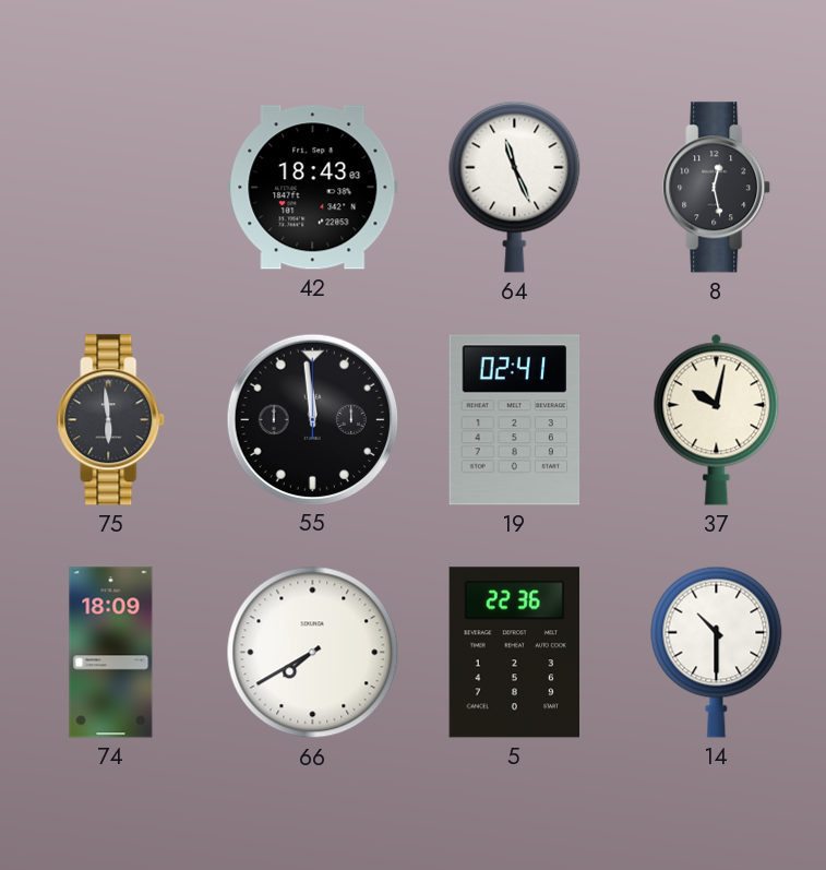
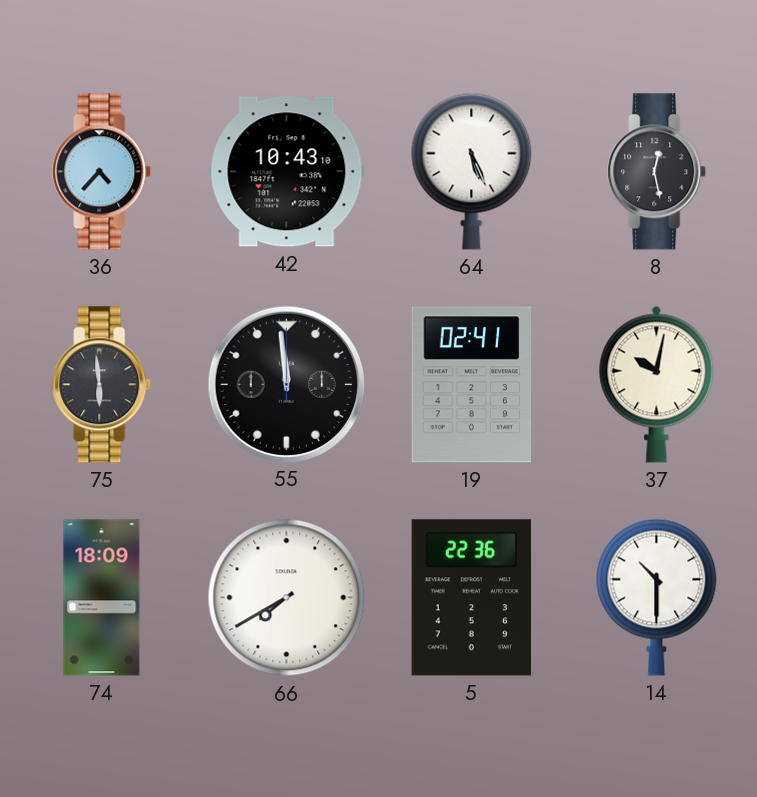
36: none -> 4:37 (102, 172)
42: 18:43 -> 10:43 (287, 172)
64: 11:26 -> 5:26 (472, 171)
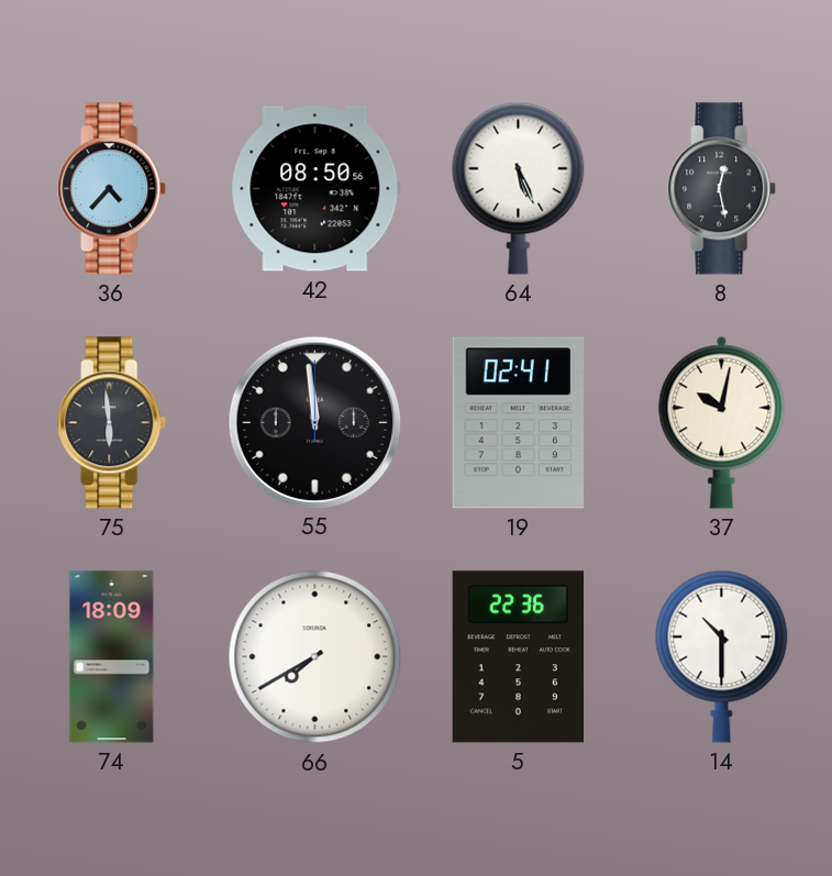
42: 10:43 -> 08:50 (315, 189)
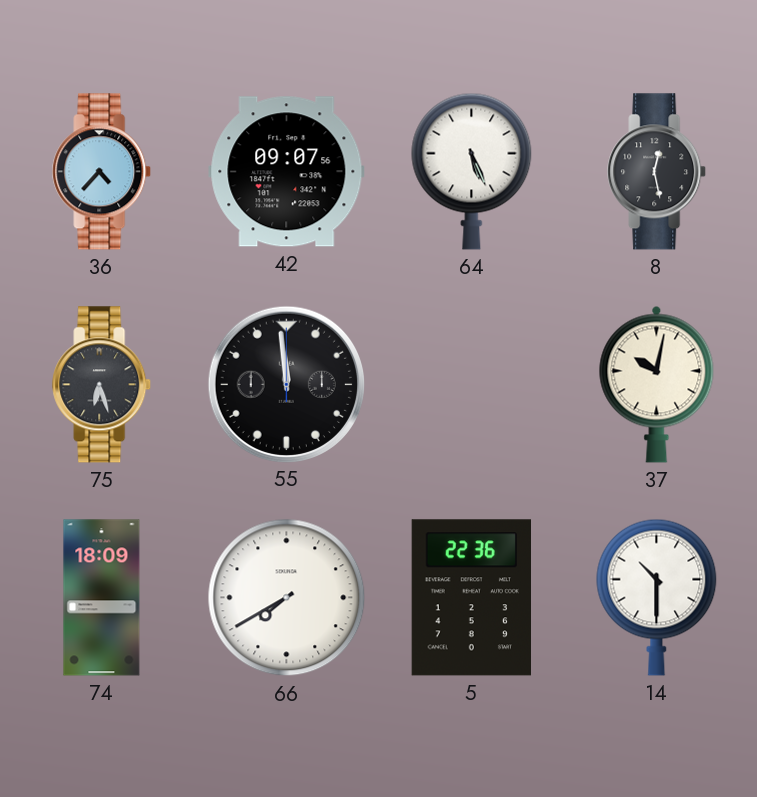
42: 08:50 -> 09:07 (287, 172)
75: 5:59 -> 6:27 (102, 385)
19: 02:41 -> none (519, 423)
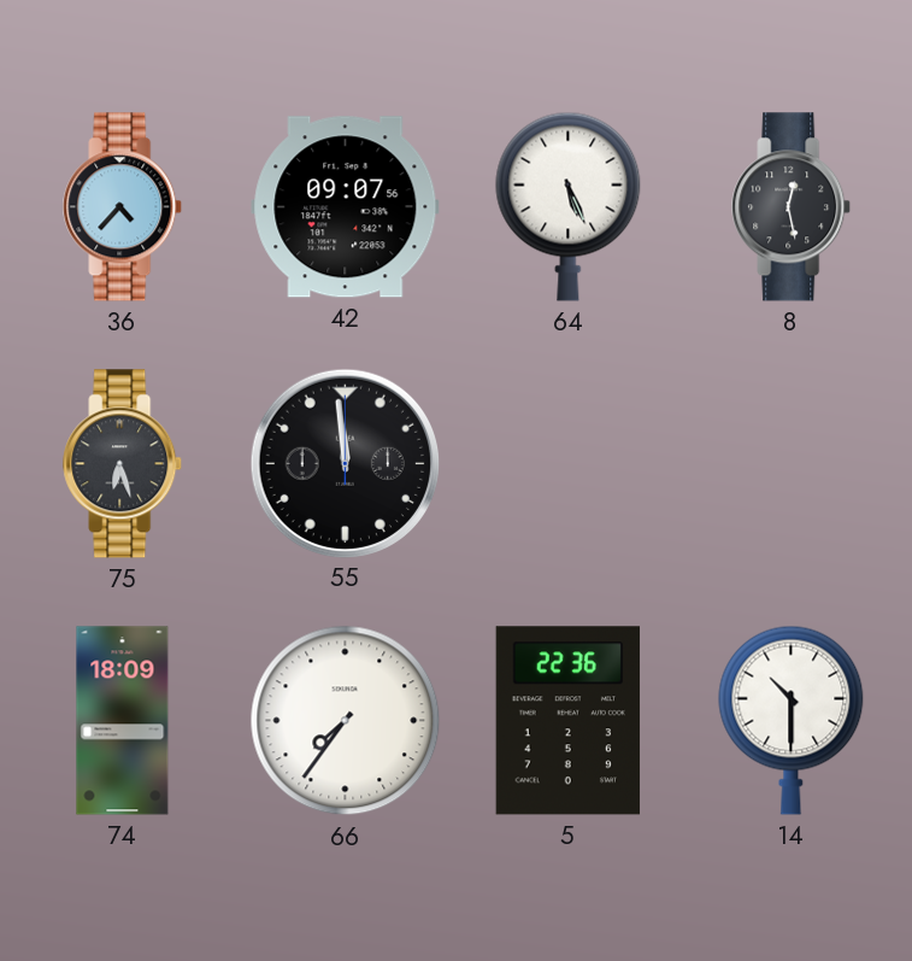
37: 10:02 -> none (657, 384)
66: 7:40 -> 7:36 (346, 721)
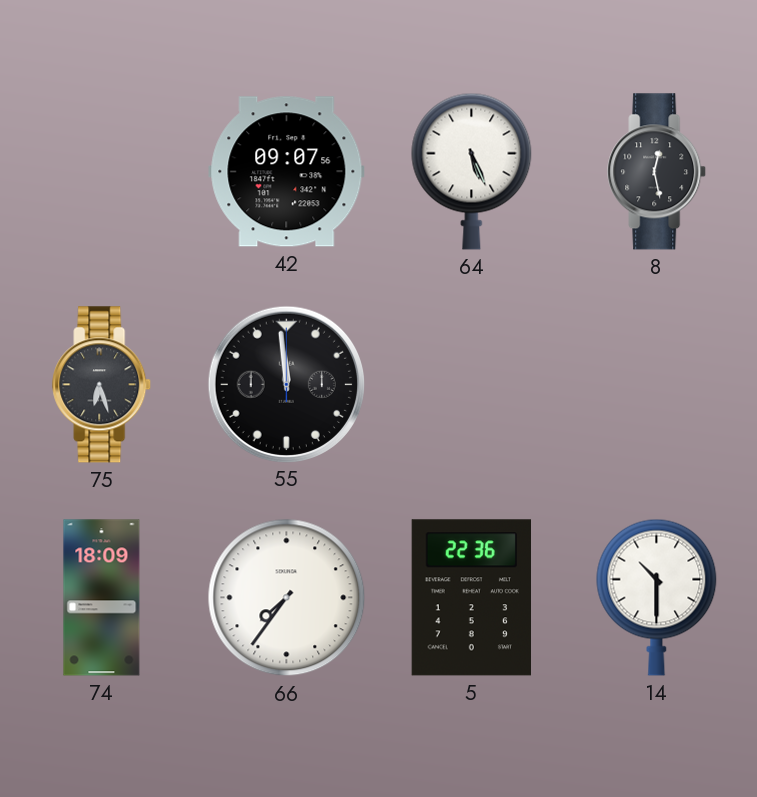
36: 4:37 -> none (123, 207)
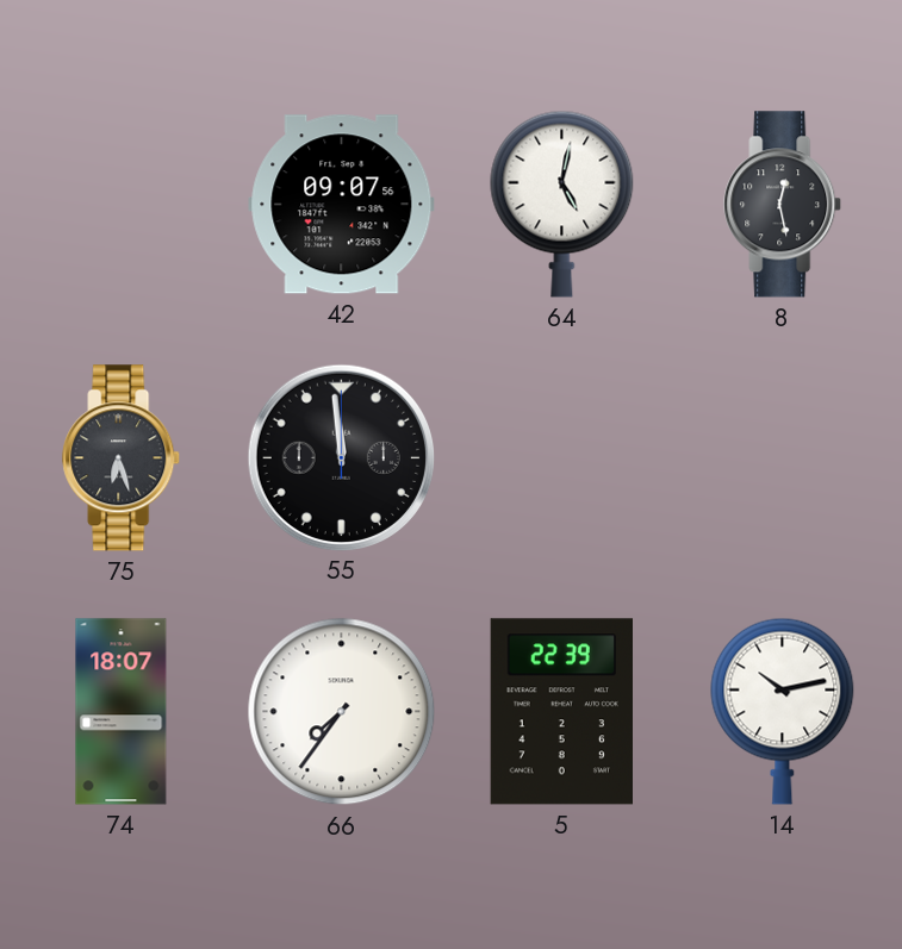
64: 5:26 -> 5:02 (562, 204)
74: 18:09 -> 18:07 (122, 712)
5: 22:36 -> 22:39 (561, 712)
14: 10:30 -> 10:13 (783, 711)
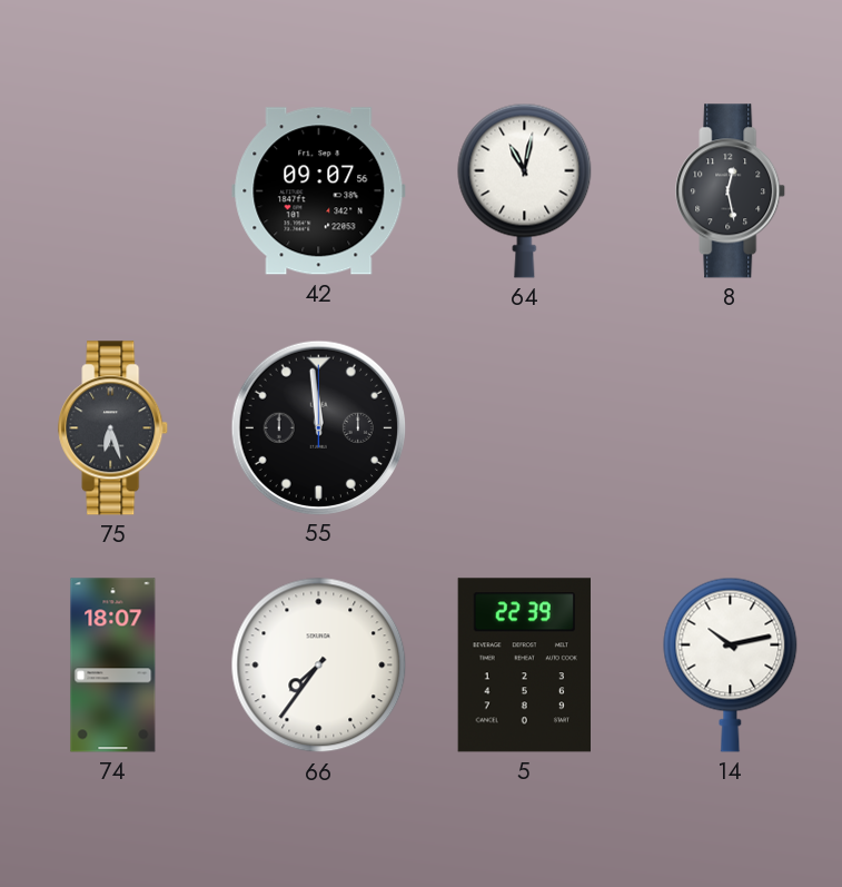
64: 5:02 -> 11:02 (525, 190)
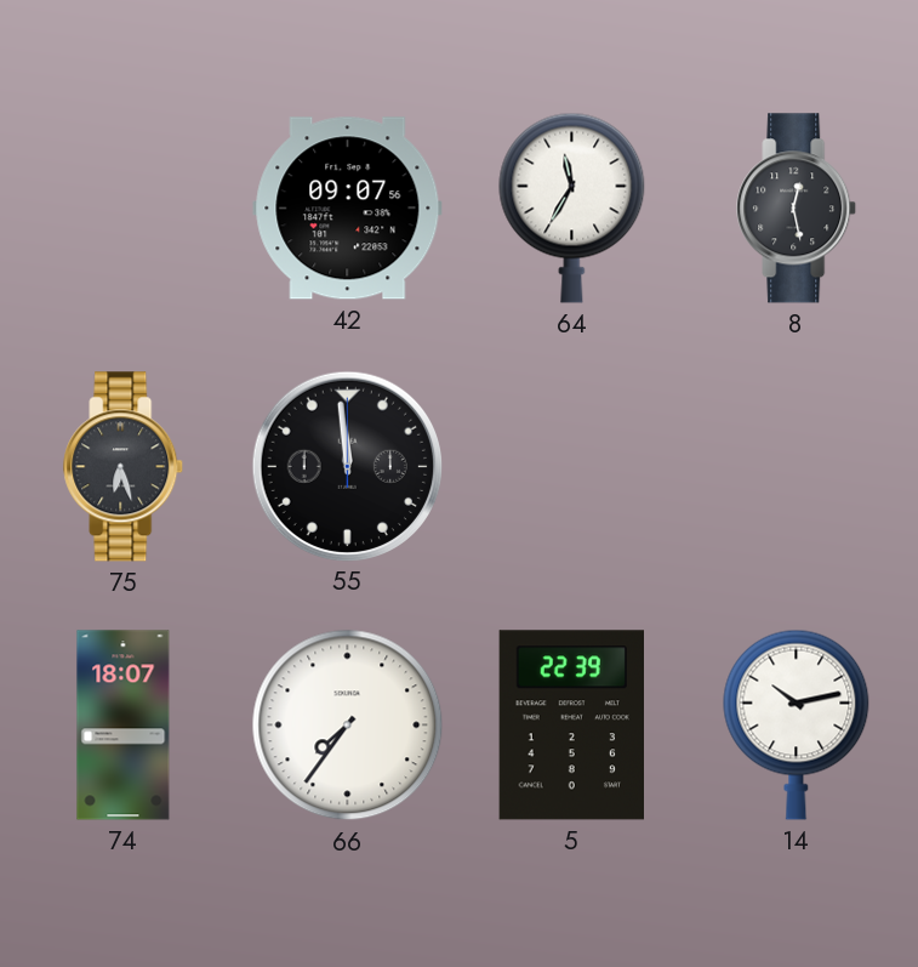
64: 11:02 -> 11:35 (572, 207)
